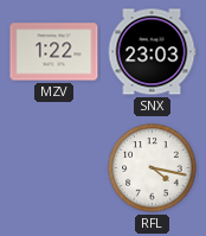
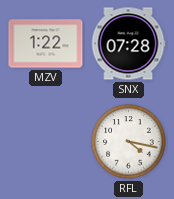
SNX: 23:03 -> 07:28 (128, 44)
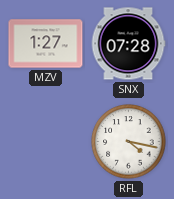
MZV: 1:22 -> 1:27 (46, 44)
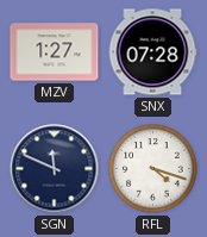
SGN: none -> 11:49 (55, 169)
RFL: 4:17 -> 4:18 (153, 169)
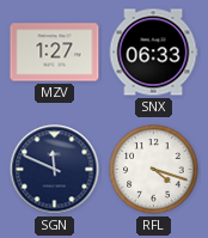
SNX: 07:28 -> 06:33 (153, 53)
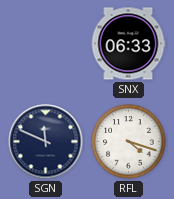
MZV: 1:27 -> none (55, 53)
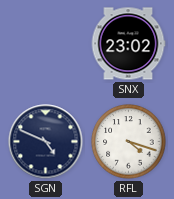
SNX: 06:33 -> 23:02 (128, 44)
SGN: 11:49 -> 4:49 (46, 142)
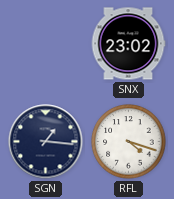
SGN: 4:49 -> 1:16 (46, 142)
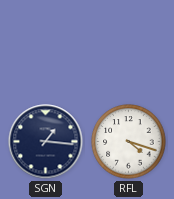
SNX: 23:02 -> none (128, 44)
